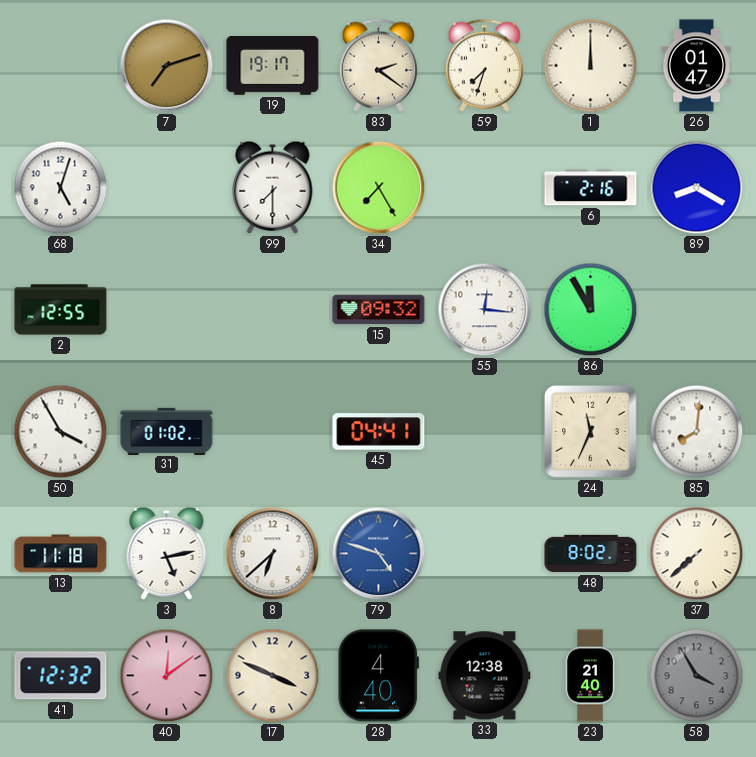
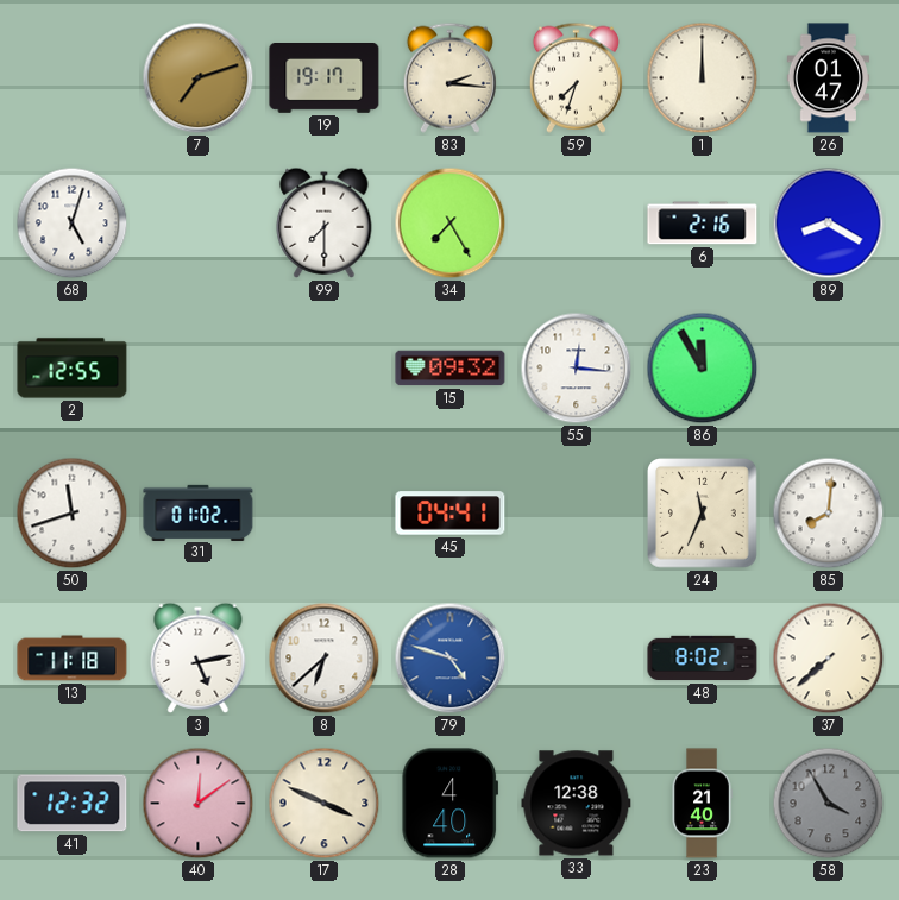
83: 2:21 -> 2:16 (449, 77)
50: 3:55 -> 11:42 (73, 514)
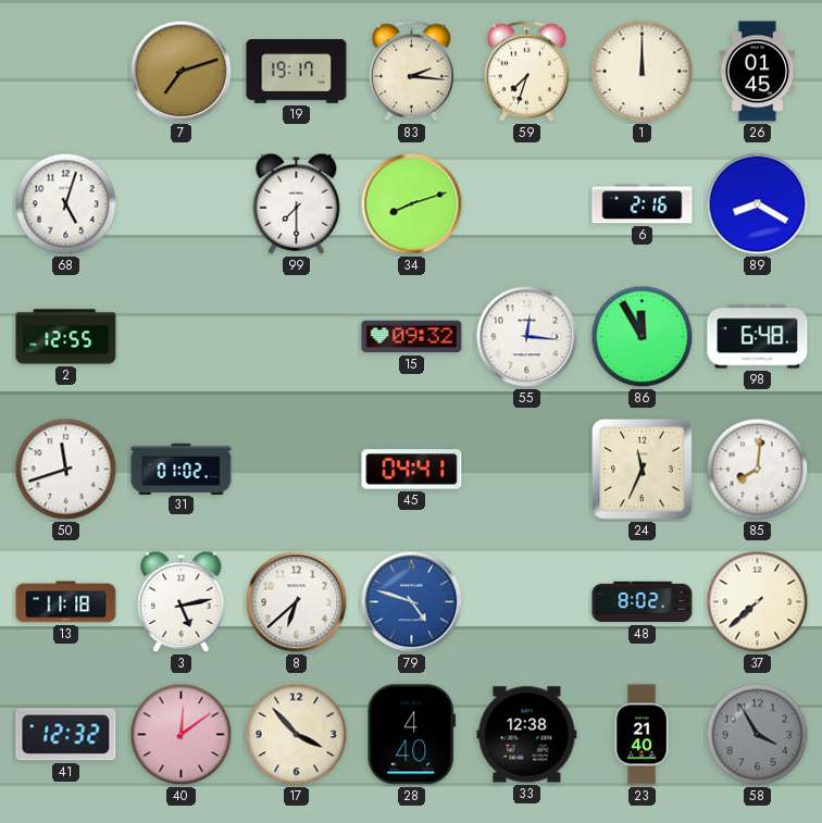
26: 01:47 -> 01:45 (758, 72)
34: 7:25 -> 8:12 (412, 204)
98: none -> 6:48 (758, 337)
17: 3:49 -> 3:53 (297, 735)
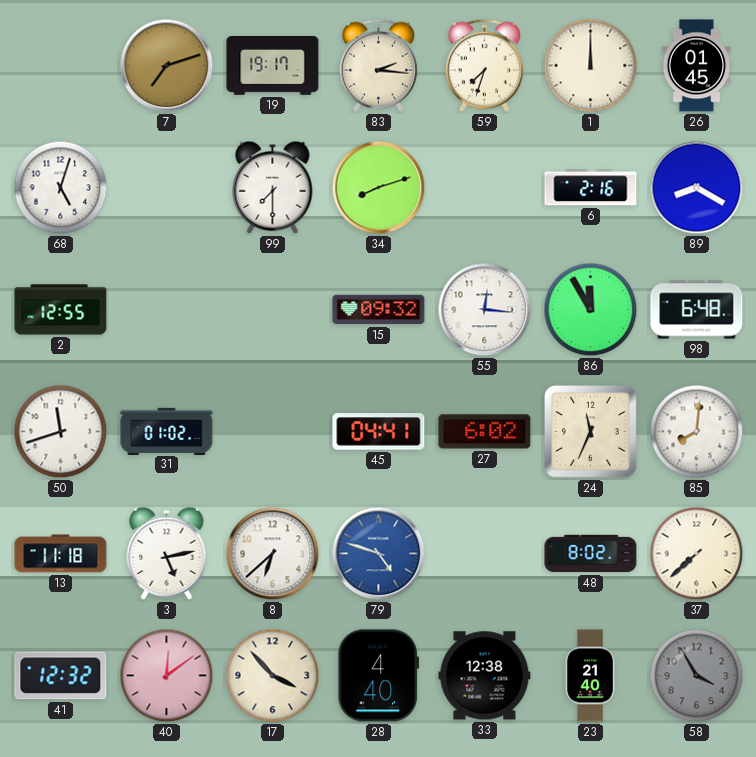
27: none -> 6:02 (485, 432)
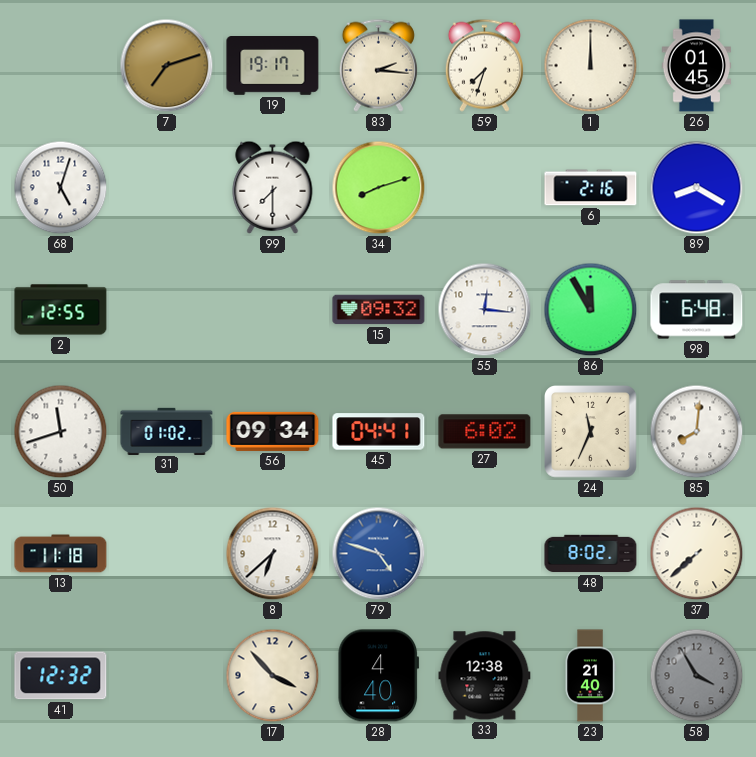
56: none -> 09:34 (273, 431)
3: 5:13 -> none (167, 553)
40: 12:09 -> none (167, 676)
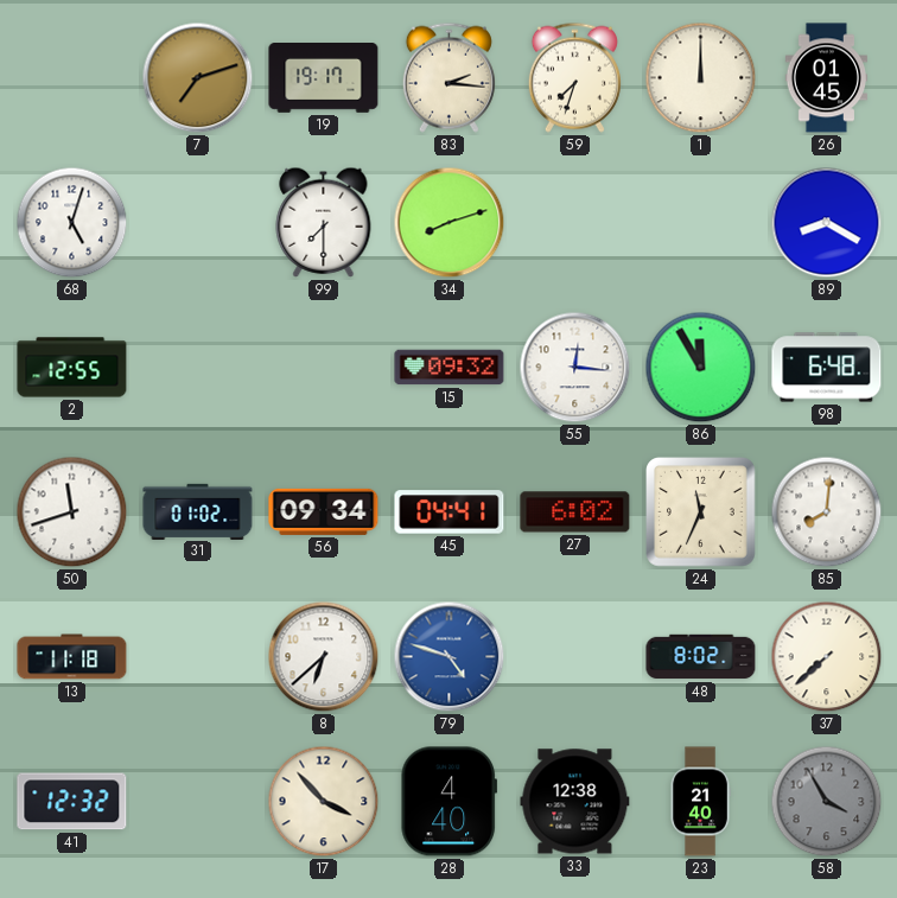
6: 2:16 -> none (591, 188)
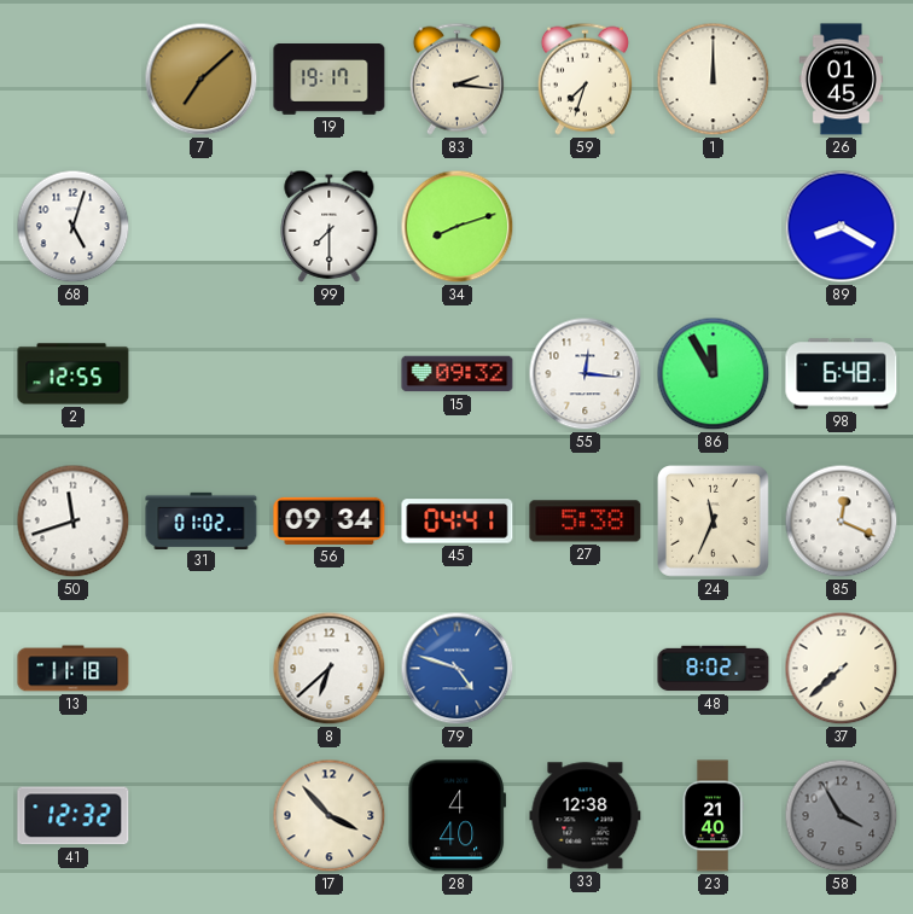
7: 7:12 -> 7:08 (202, 80)
27: 6:02 -> 5:38 (586, 522)
85: 8:01 -> 12:19 (842, 522)
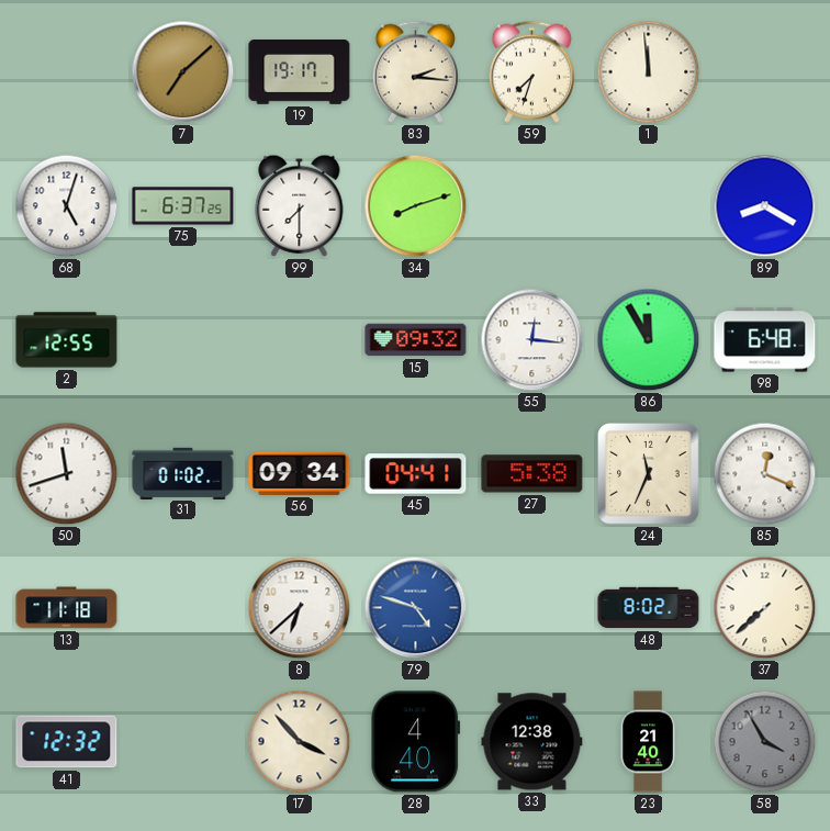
1: 12:00 -> 11:59 (649, 72)
26: 01:45 -> none (842, 80)
75: none -> 6:37 (183, 206)
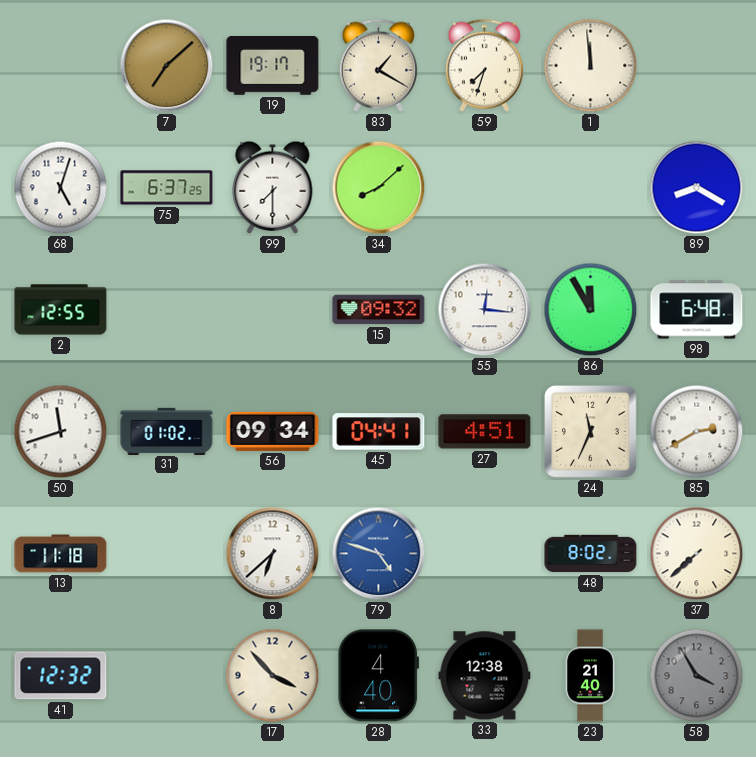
83: 2:16 -> 1:20 (378, 65)
34: 8:12 -> 8:08 (379, 188)
27: 5:38 -> 4:51 (485, 432)
85: 12:19 -> 2:40 (697, 432)
